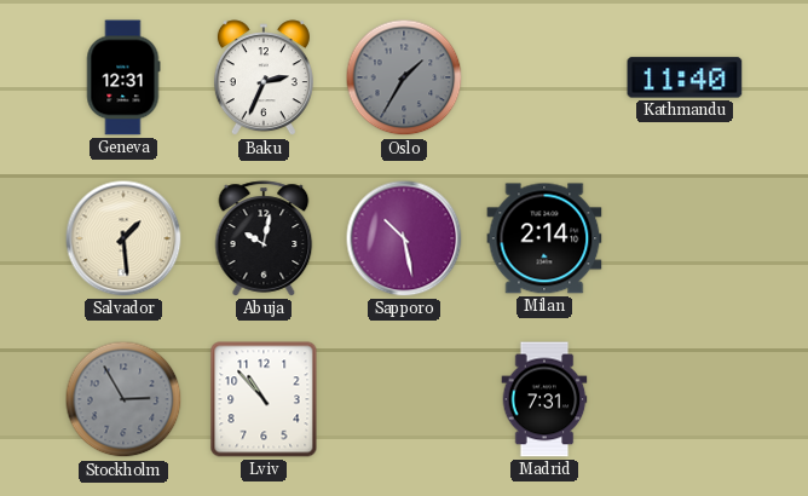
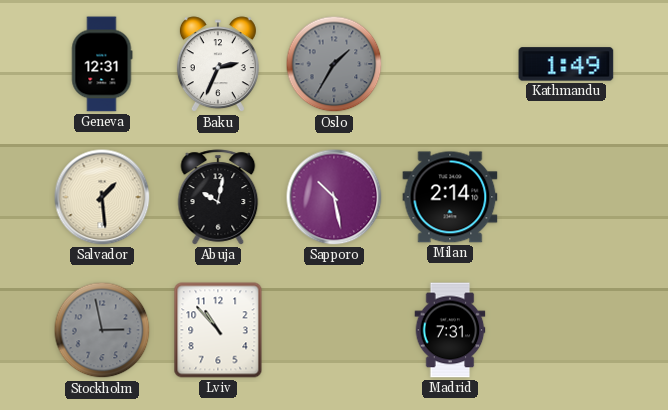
Kathmandu: 11:40 -> 1:49 (566, 64)
Stockholm: 2:55 -> 2:58 (102, 330)
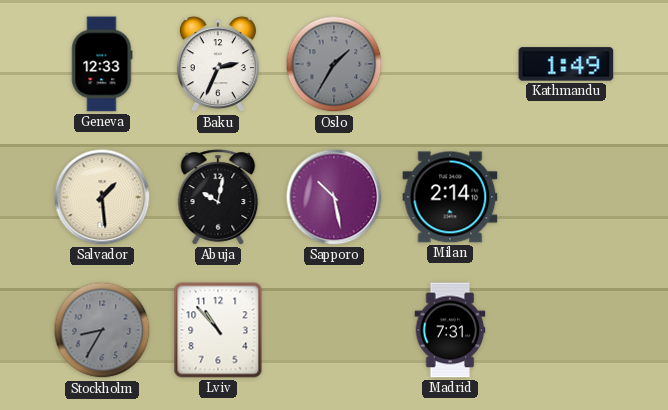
Geneva: 12:31 -> 12:33 (102, 64)
Stockholm: 2:58 -> 8:35 (102, 330)
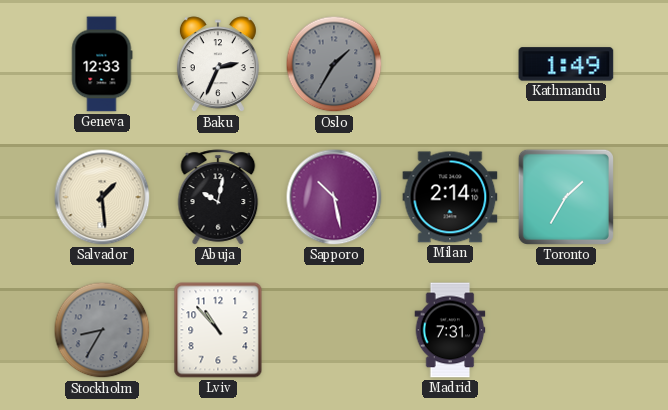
Toronto: none -> 1:35 (566, 197)
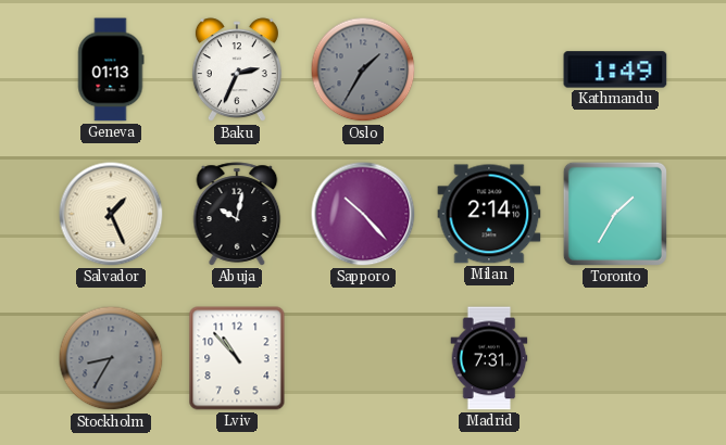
Geneva: 12:33 -> 01:13 (111, 69)
Salvador: 1:29 -> 1:26 (111, 214)
Sapporo: 10:28 -> 10:23 (363, 214)
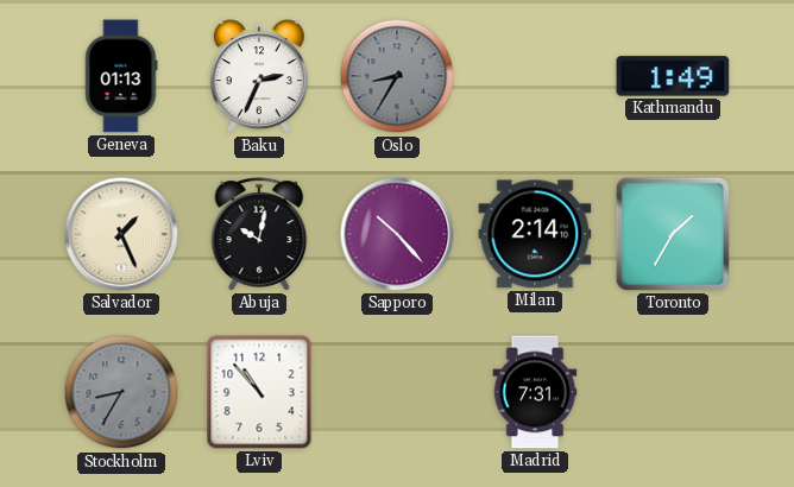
Oslo: 1:35 -> 8:35 (397, 76)
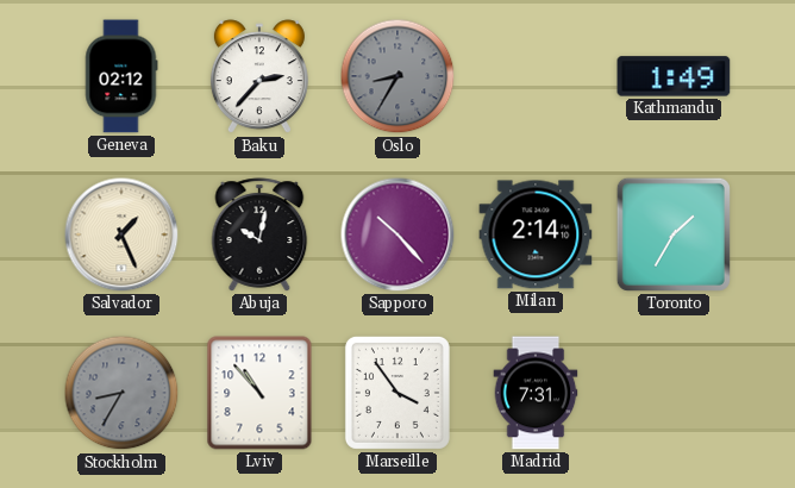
Geneva: 01:13 -> 02:12 (121, 76)
Baku: 2:34 -> 2:37 (259, 77)
Marseille: none -> 3:54 (397, 393)
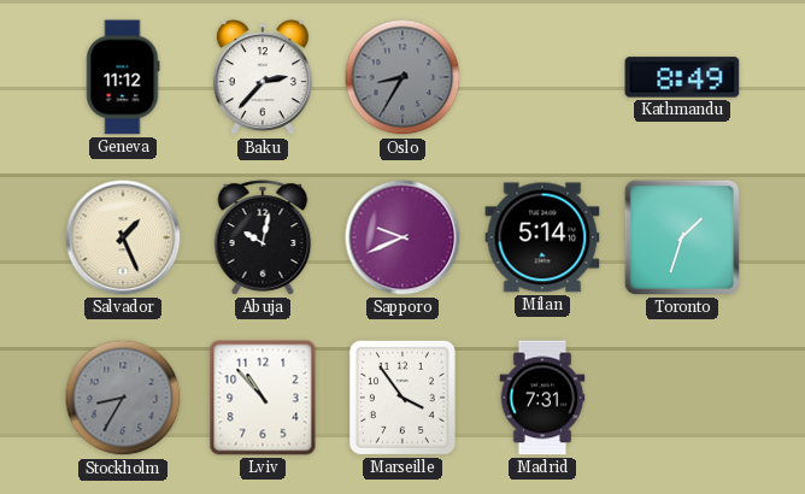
Geneva: 02:12 -> 11:12 (123, 77)
Kathmandu: 1:49 -> 8:49 (682, 77)
Sapporo: 10:23 -> 9:41 (402, 237)
Milan: 2:14 -> 5:14 (542, 237)
Toronto: 1:35 -> 1:33 (682, 237)
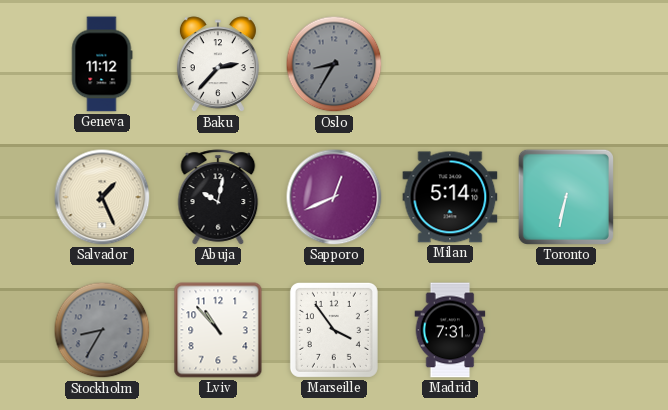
Kathmandu: 8:49 -> none (682, 77)
Sapporo: 9:41 -> 12:41 (334, 197)
Toronto: 1:33 -> 6:32 (566, 197)
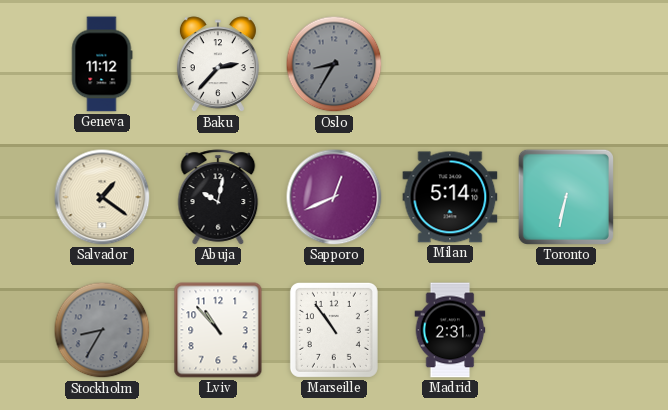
Salvador: 1:26 -> 1:21 (102, 197)
Marseille: 3:54 -> 10:54 (334, 330)
Madrid: 7:31 -> 2:31 (450, 330)
